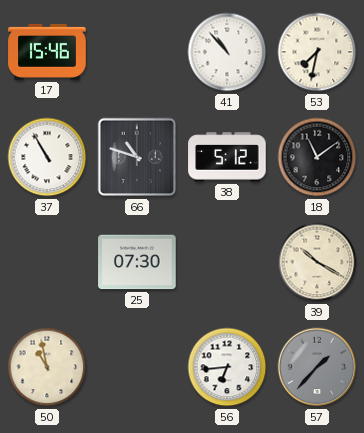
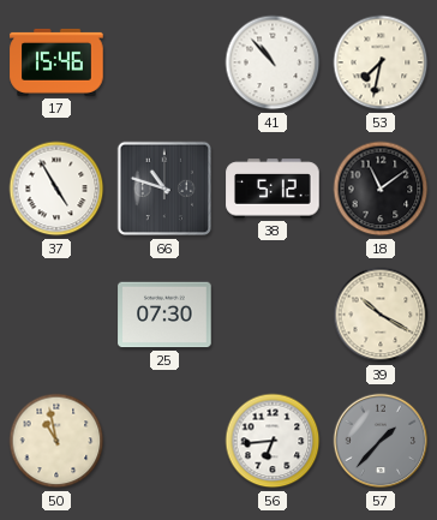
37: 10:55 -> 4:55 (56, 189)
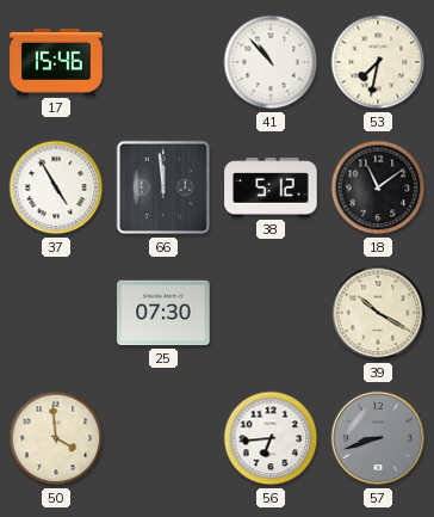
66: 10:48 -> 11:59 (163, 187)
50: 10:58 -> 3:59 (56, 438)
57: 1:37 -> 8:42 (378, 438)
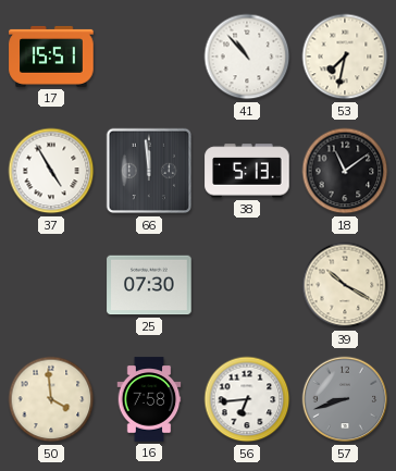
17: 15:46 -> 15:51 (51, 57)
38: 5:12 -> 5:13 (247, 171)
16: none -> 7:58 (149, 399)
